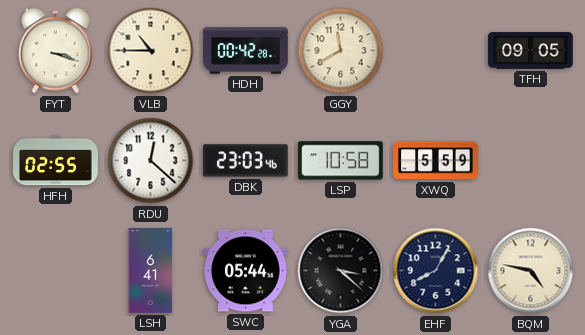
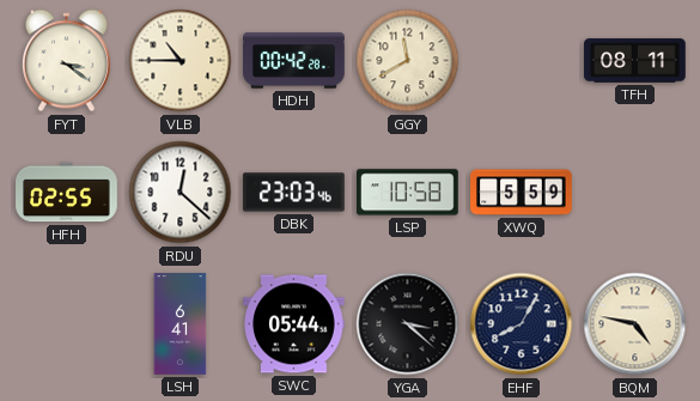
FYT: 3:18 -> 3:21 (66, 61)
TFH: 09:05 -> 08:11 (635, 61)
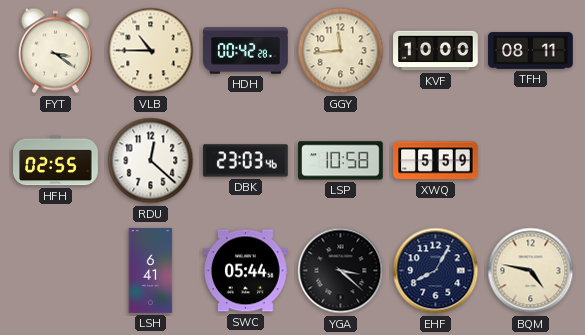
GGY: 11:40 -> 11:44 (341, 51)
KVF: none -> 10:00 (436, 51)
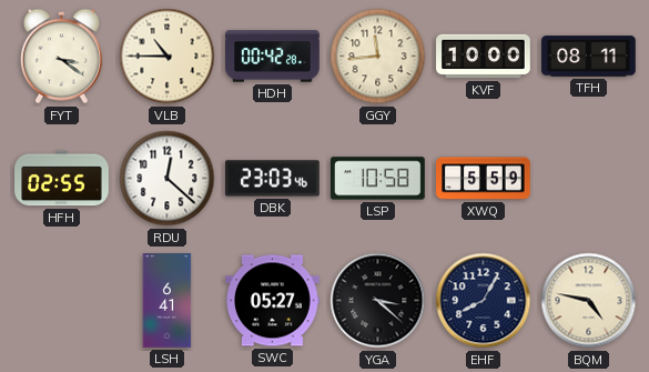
SWC: 05:44 -> 05:27 (273, 301)
